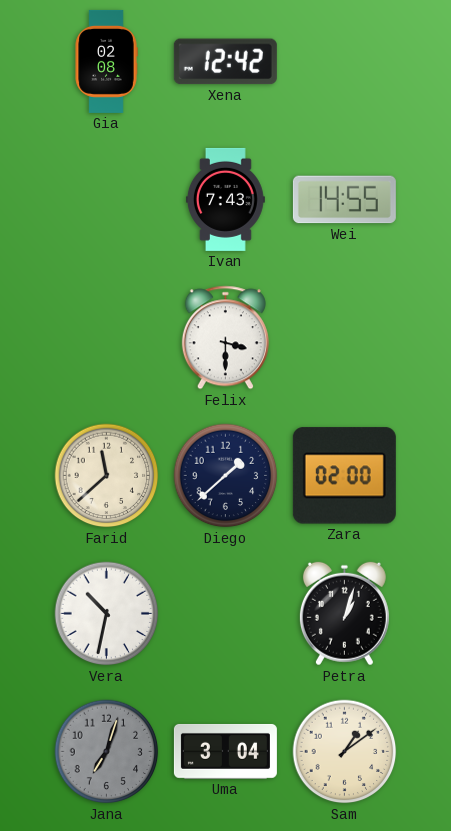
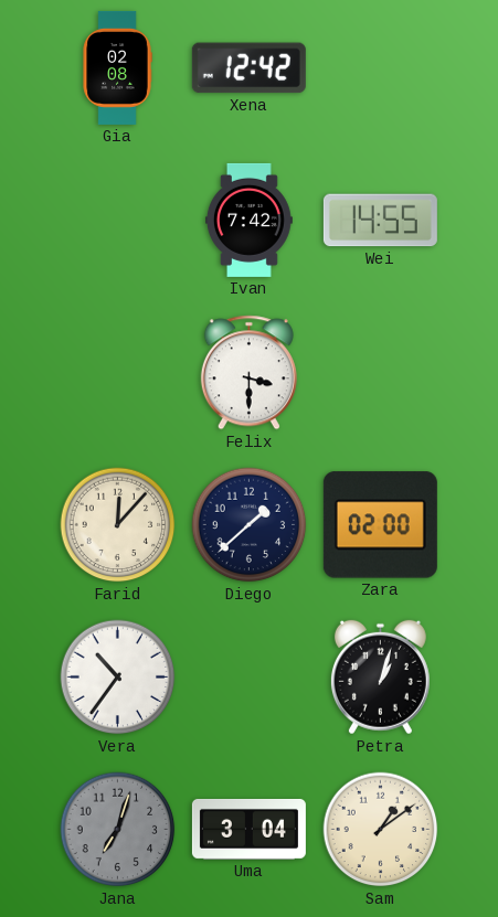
Ivan: 7:43 -> 7:42 (248, 220)
Farid: 11:38 -> 12:07 (118, 525)
Vera: 10:32 -> 10:36 (118, 678)
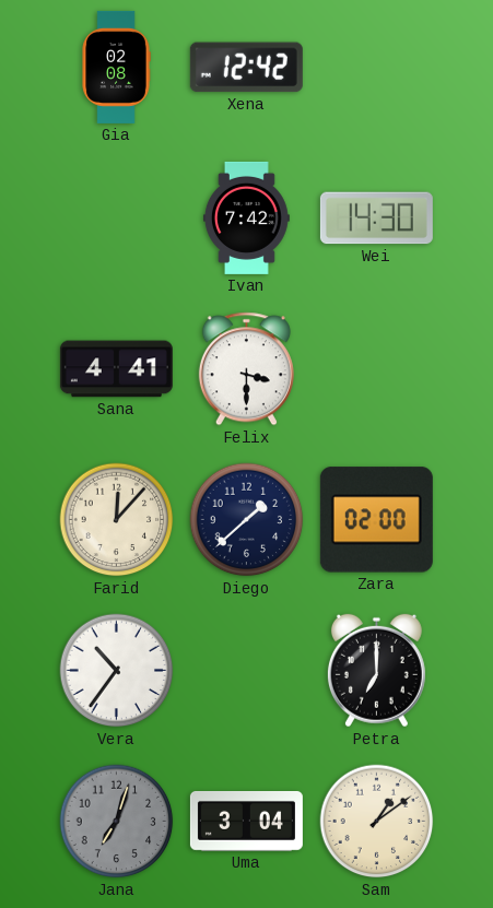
Wei: 14:55 -> 14:30 (376, 219)
Sana: none -> 4:41 (116, 369)
Petra: 1:03 -> 7:00 (376, 671)
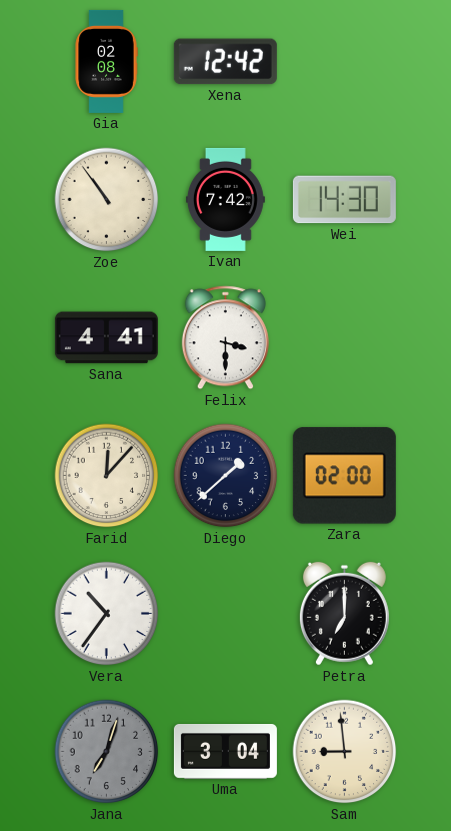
Zoe: none -> 10:54 (107, 200)
Sam: 1:09 -> 8:59 (345, 752)
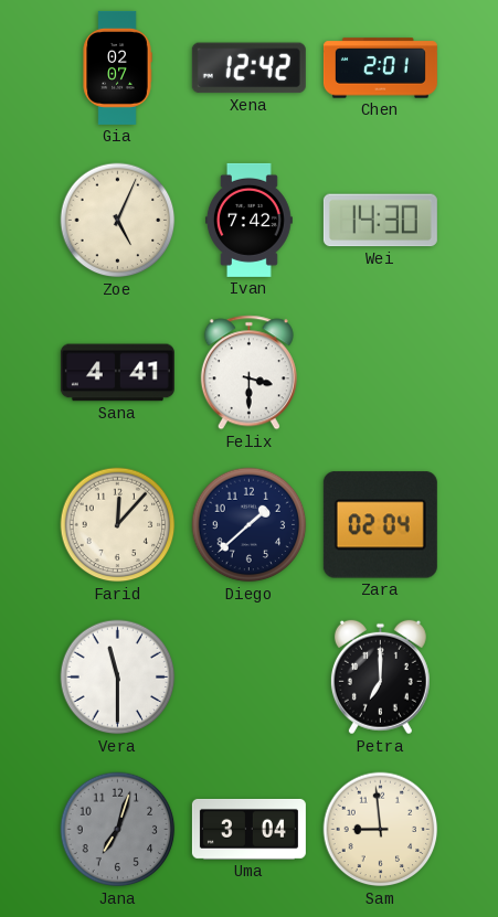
Gia: 02:08 -> 02:07 (117, 67)
Chen: none -> 2:01 (380, 68)
Zoe: 10:54 -> 5:04 (118, 221)
Zara: 02:00 -> 02:04 (380, 525)
Vera: 10:36 -> 11:30 (118, 678)
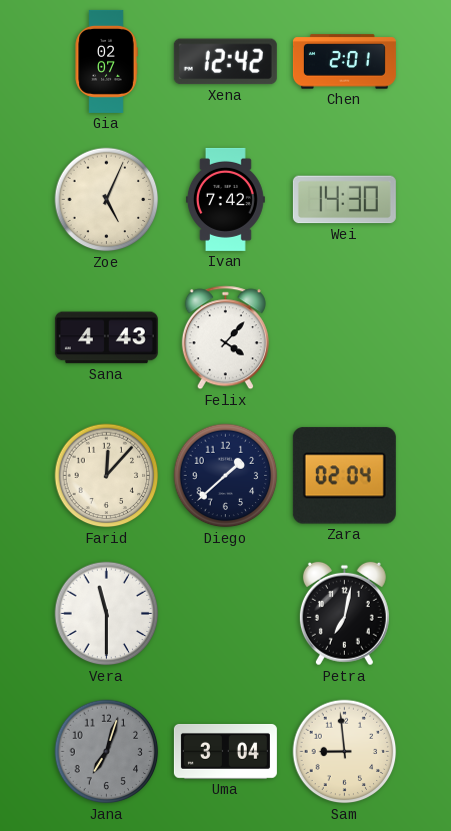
Sana: 4:41 -> 4:43 (106, 338)
Felix: 3:30 -> 4:07 (225, 338)
Petra: 7:00 -> 7:02 (344, 614)
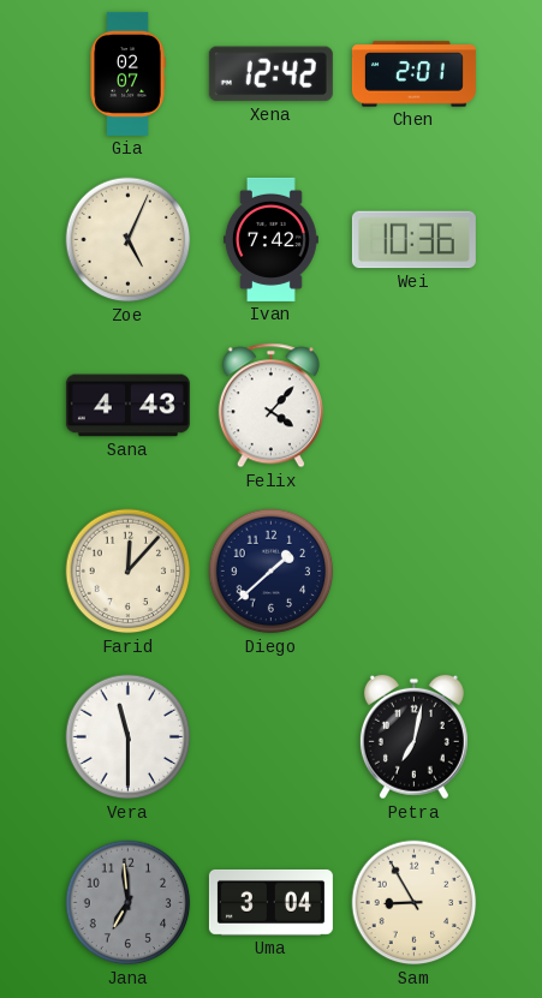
Wei: 14:30 -> 10:36 (413, 240)
Zara: 02:04 -> none (344, 476)
Jana: 7:03 -> 6:59 (129, 903)
Sam: 8:59 -> 8:55 (415, 903)
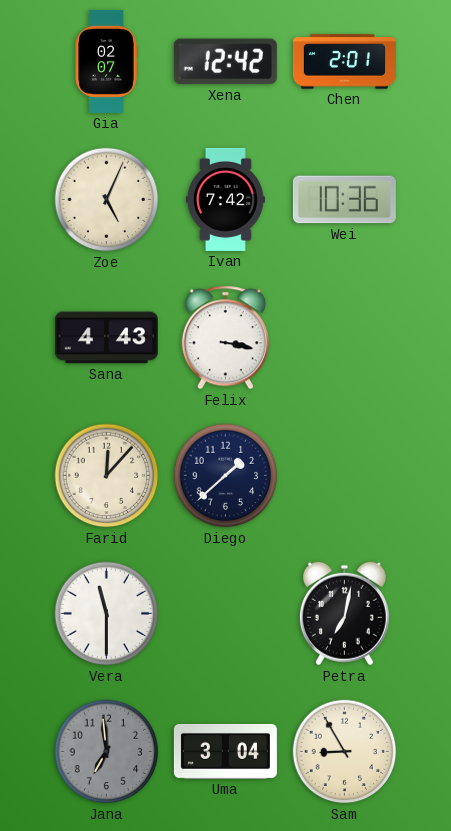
Felix: 4:07 -> 3:17 (225, 338)
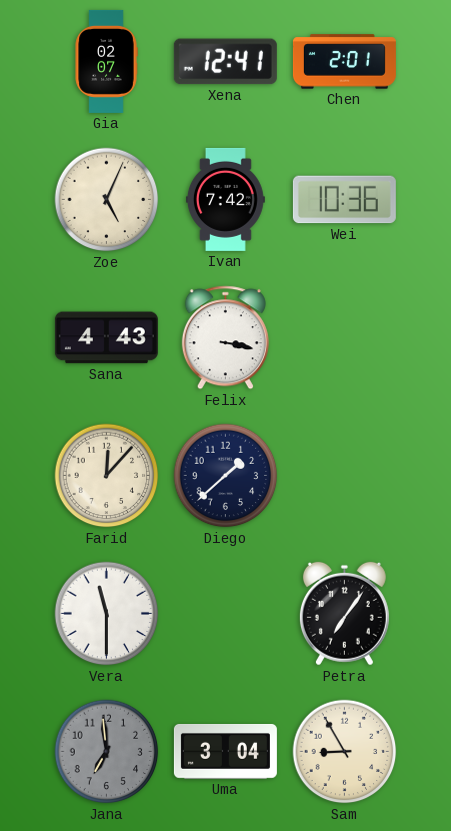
Xena: 12:42 -> 12:41 (225, 62)
Petra: 7:02 -> 7:06 (344, 614)
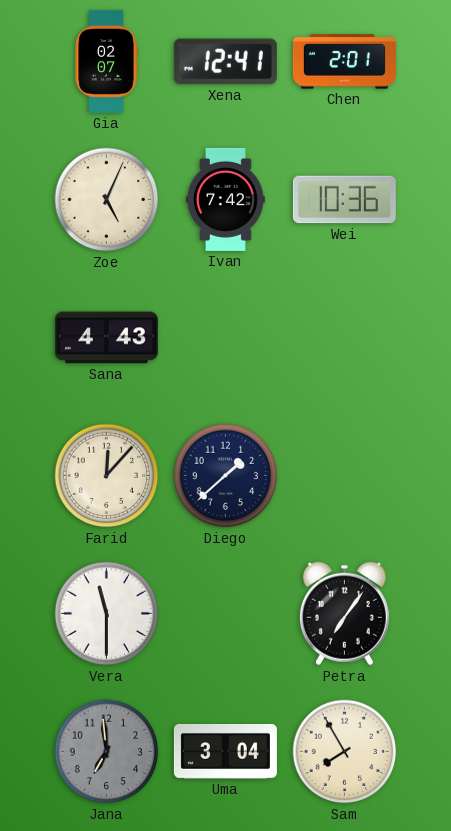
Felix: 3:17 -> none (225, 338)
Sam: 8:55 -> 7:55 (345, 752)
